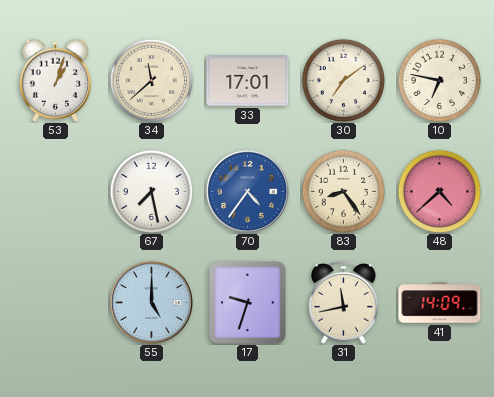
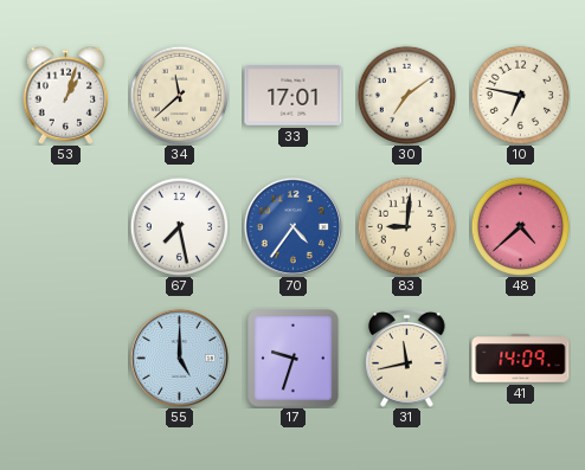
83: 8:24 -> 9:01 (406, 226)
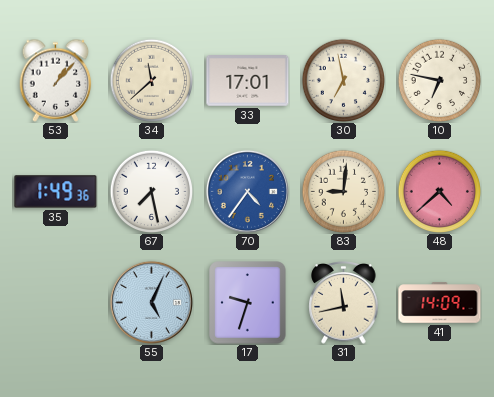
53: 1:03 -> 1:07 (56, 80)
30: 7:09 -> 6:58 (343, 80)
35: none -> 1:49 (56, 192)
55: 5:00 -> 5:04 (151, 302)
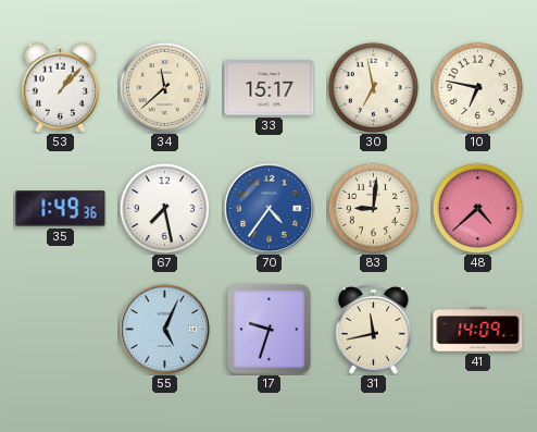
33: 17:01 -> 15:17 (270, 88)
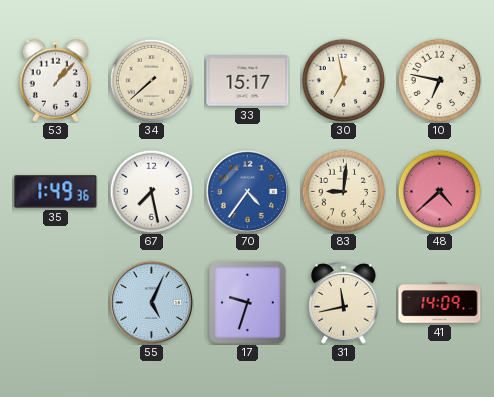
34: 11:38 -> 7:38 (151, 80)
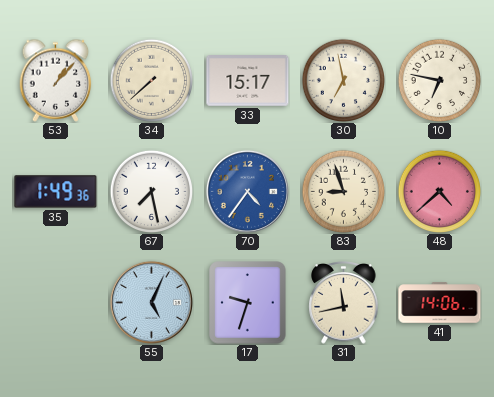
83: 9:01 -> 8:57 (343, 191)
41: 14:09 -> 14:06 (440, 303)
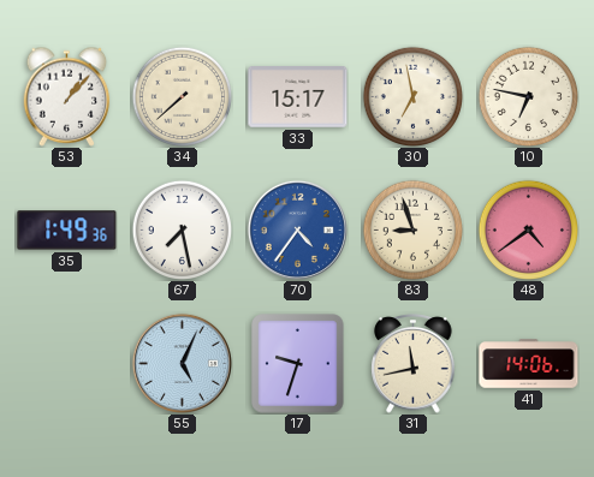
48: 4:38 -> 4:39 (528, 229)
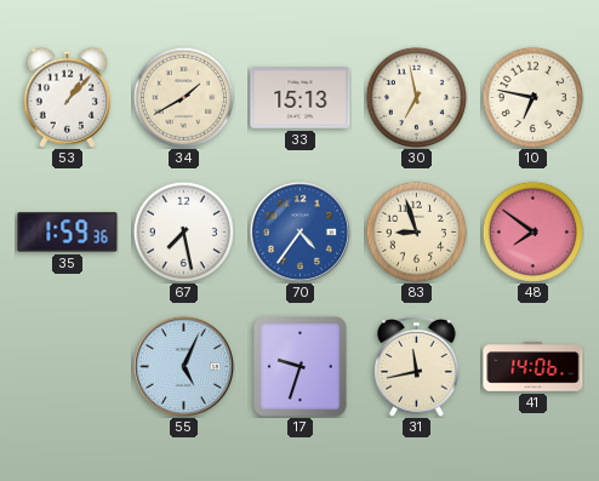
34: 7:38 -> 1:40 (183, 97)
33: 15:17 -> 15:13 (301, 98)
35: 1:49 -> 1:59 (68, 233)
48: 4:39 -> 7:51 (532, 231)
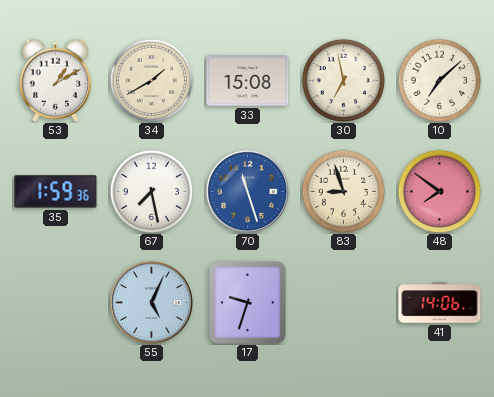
53: 1:07 -> 1:10 (56, 80)
33: 15:13 -> 15:08 (248, 81)
10: 6:47 -> 7:08 (439, 80)
70: 4:36 -> 11:27 (247, 191)
31: 11:43 -> none (417, 367)
